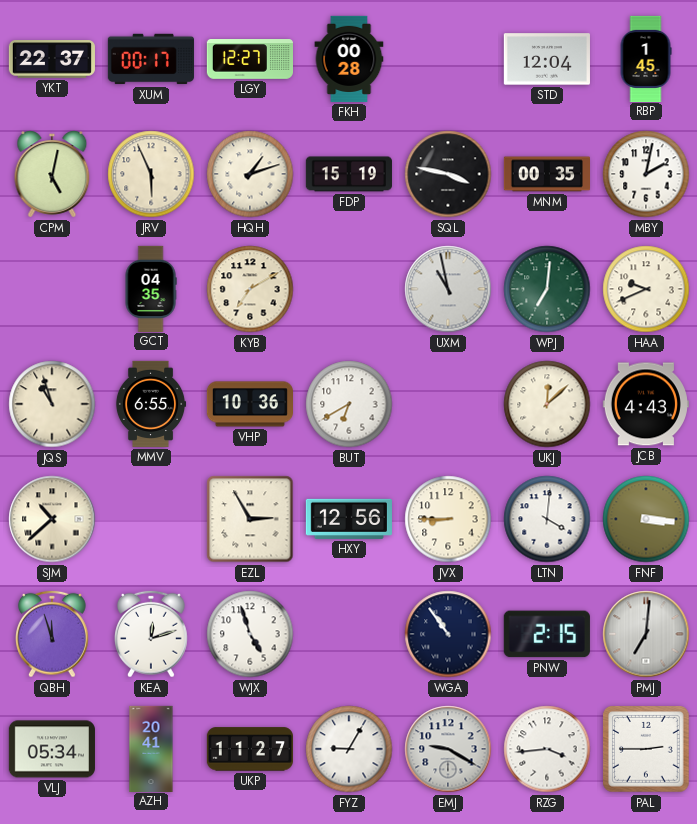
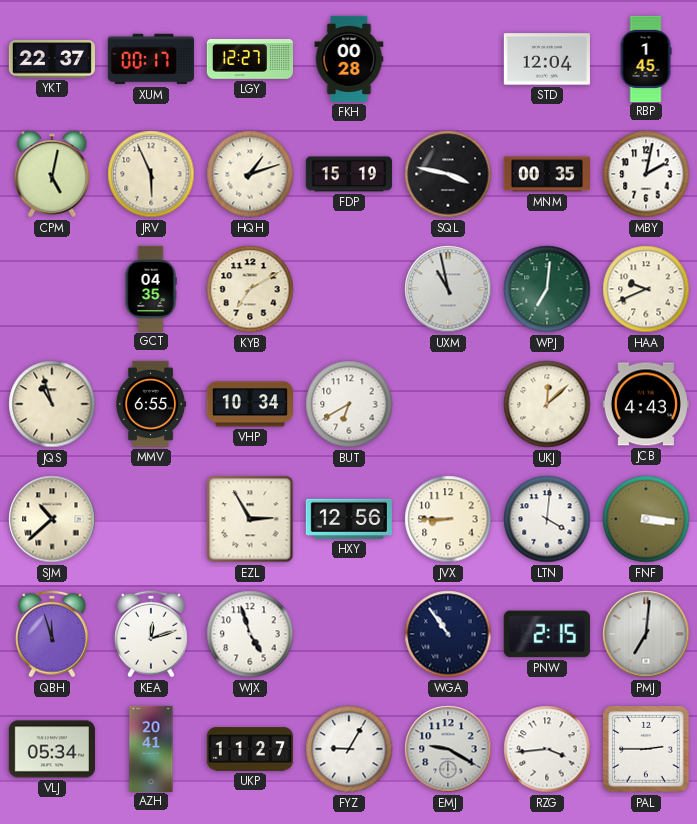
VHP: 10:36 -> 10:34 (249, 404)
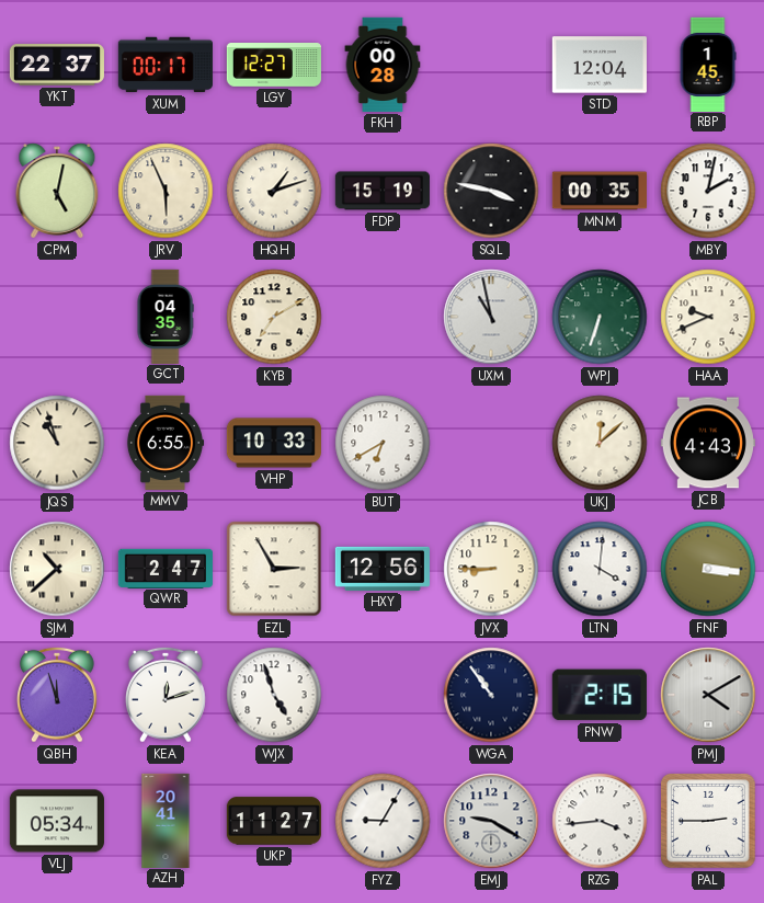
WPJ: 7:01 -> 6:33 (600, 317)
VHP: 10:34 -> 10:33 (273, 443)
QWR: none -> 2:47 (166, 568)
PMJ: 7:01 -> 4:10 (708, 695)
